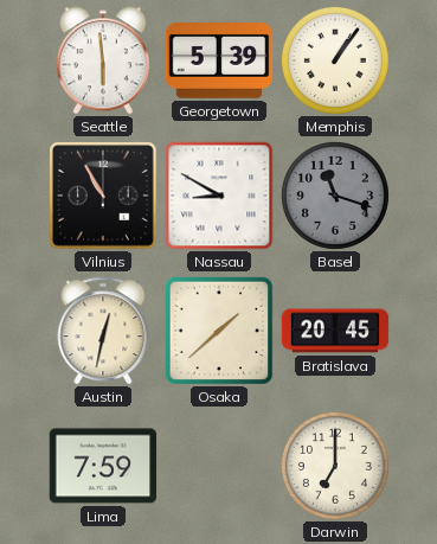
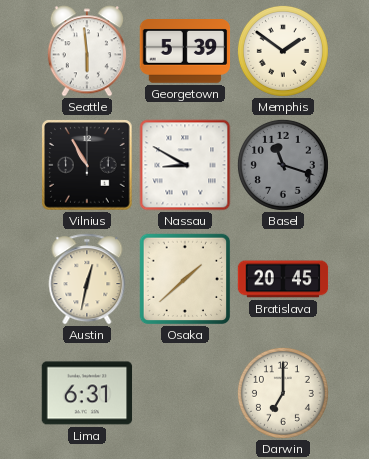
Memphis: 1:06 -> 1:51 (283, 51)
Lima: 7:59 -> 6:31 (87, 393)
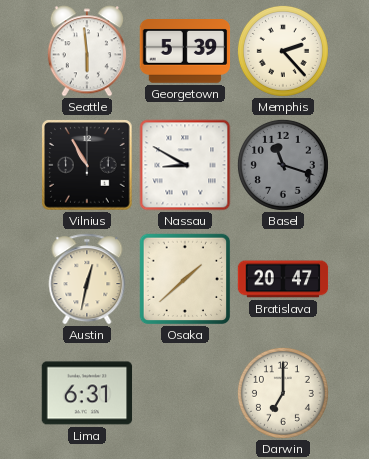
Memphis: 1:51 -> 2:23 (283, 51)
Bratislava: 20:45 -> 20:47 (283, 279)
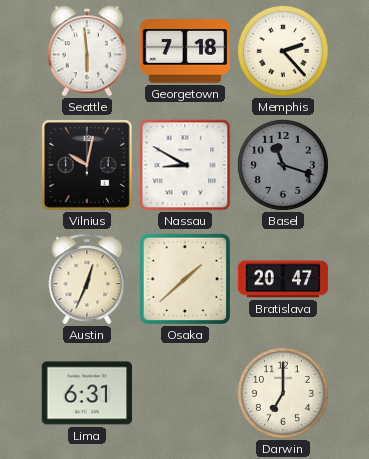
Georgetown: 5:39 -> 7:18 (185, 51)
Vilnius: 10:55 -> 10:02 (87, 165)
Austin: 12:32 -> 12:34 (87, 279)
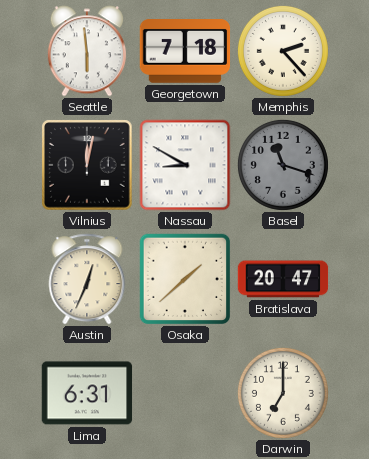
Vilnius: 10:02 -> 12:02 (87, 165)
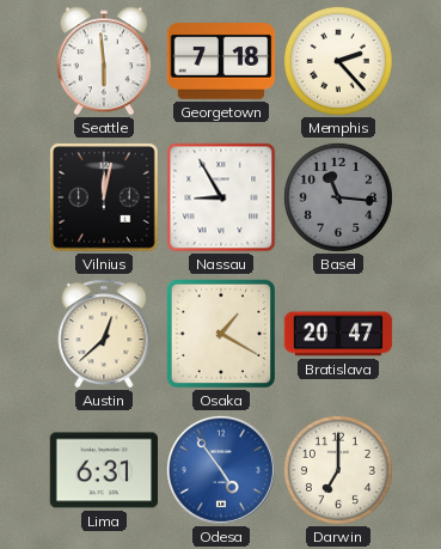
Nassau: 8:50 -> 8:55 (221, 197)
Basel: 11:18 -> 11:16 (338, 197)
Austin: 12:34 -> 12:38 (104, 334)
Osaka: 1:38 -> 1:20 (221, 334)
Odesa: none -> 4:54 (221, 470)
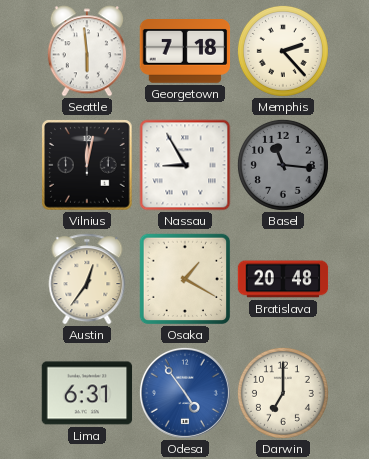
Austin: 12:38 -> 12:36 (87, 279)
Bratislava: 20:47 -> 20:48 (283, 279)
